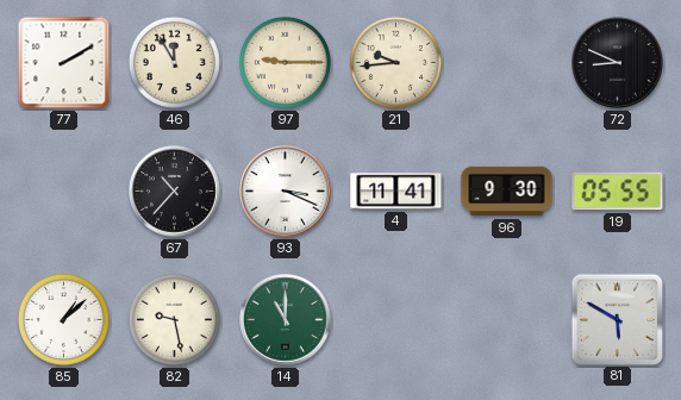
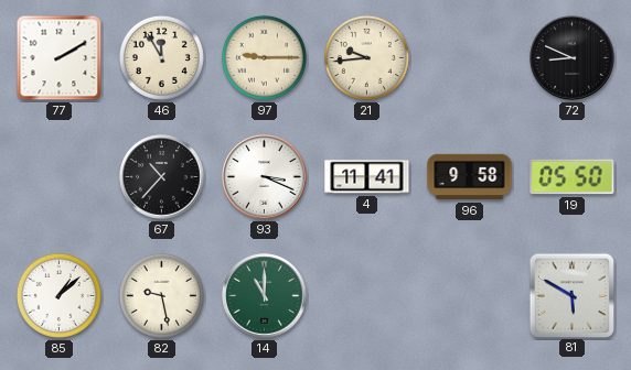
96: 9:30 -> 9:58 (470, 177)
19: 05:55 -> 05:50 (573, 177)
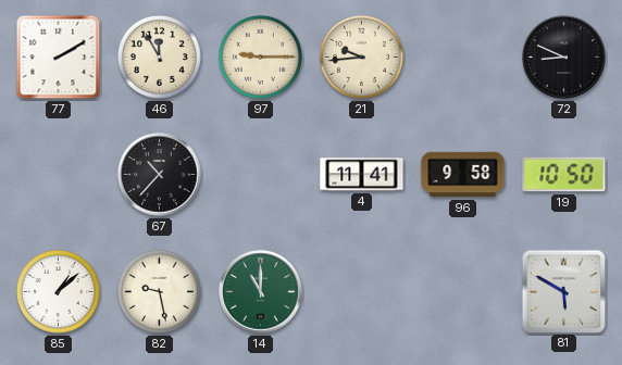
93: 3:19 -> none (265, 177)
19: 05:50 -> 10:50 (564, 175)
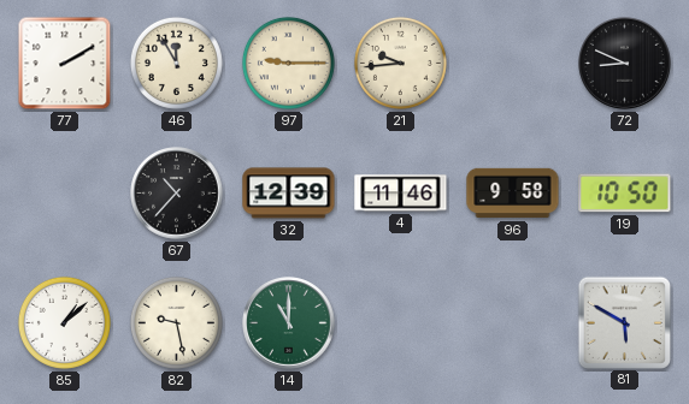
32: none -> 12:39 (289, 194)
4: 11:41 -> 11:46 (401, 194)
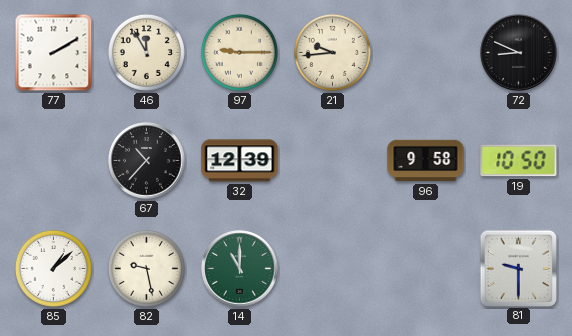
4: 11:46 -> none (401, 194)
81: 5:50 -> 9:30 (518, 268)
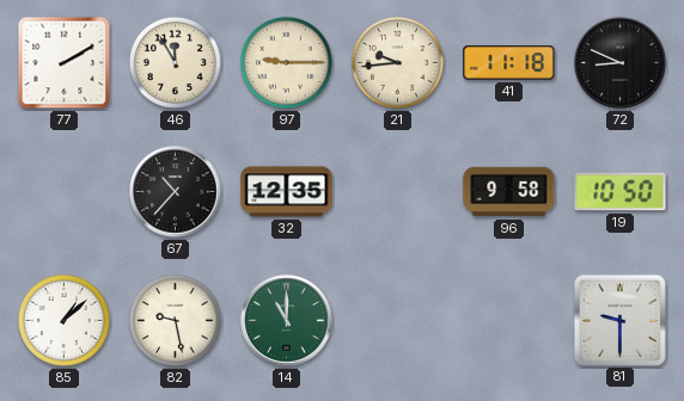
41: none -> 11:18 (509, 63)
32: 12:39 -> 12:35 (287, 192)
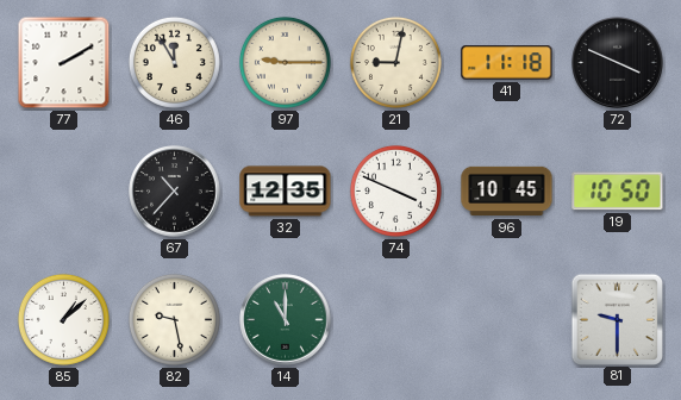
21: 9:44 -> 9:02 (395, 62)
72: 8:49 -> 3:49 (618, 63)
74: none -> 3:49 (395, 190)
96: 9:58 -> 10:45 (507, 192)
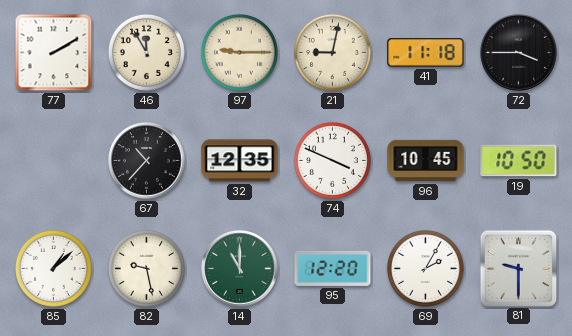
72: 3:49 -> 3:45 (519, 53)
95: none -> 12:20 (333, 268)
69: none -> 2:05 (425, 268)
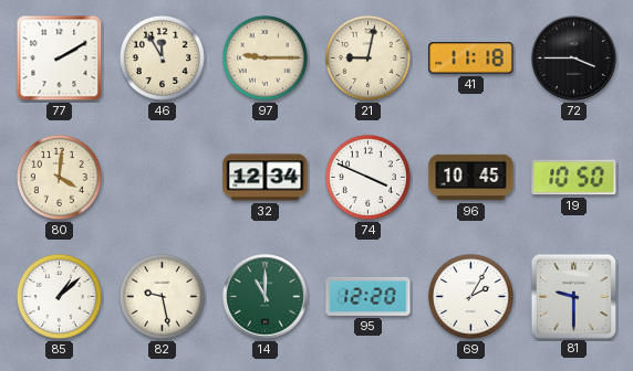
80: none -> 4:01 (59, 177)
67: 10:37 -> none (147, 161)
32: 12:35 -> 12:34 (266, 178)
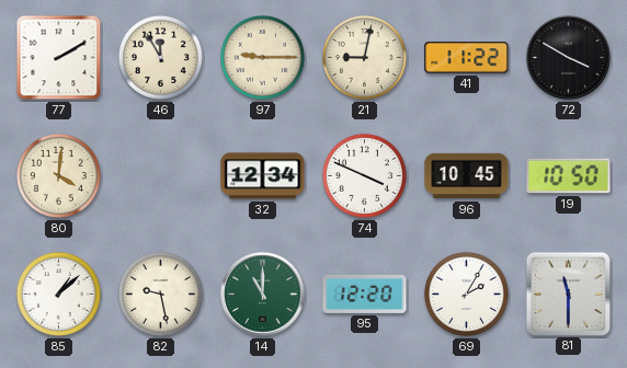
41: 11:18 -> 11:22 (467, 58)
72: 3:45 -> 3:50 (569, 58)
81: 9:30 -> 11:30 (568, 294)
